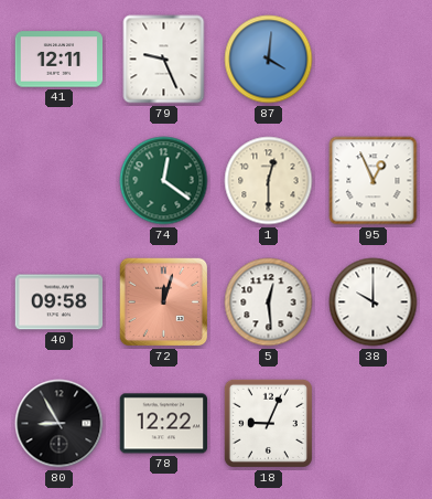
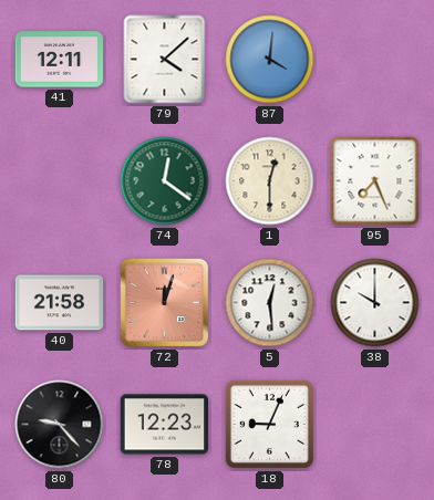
79: 9:26 -> 4:08 (165, 60)
95: 12:56 -> 7:26 (375, 181)
40: 09:58 -> 21:58 (60, 303)
80: 8:55 -> 9:23 (60, 425)
78: 12:22 -> 12:23 (165, 425)
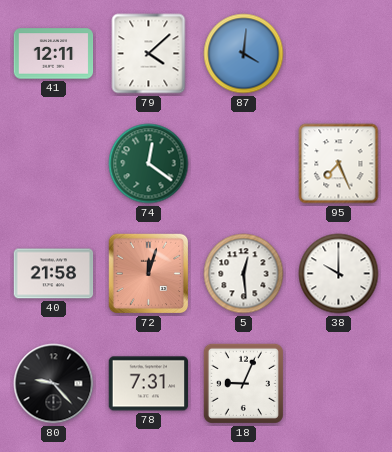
1: 12:30 -> none (270, 181)
78: 12:23 -> 7:31 (149, 384)
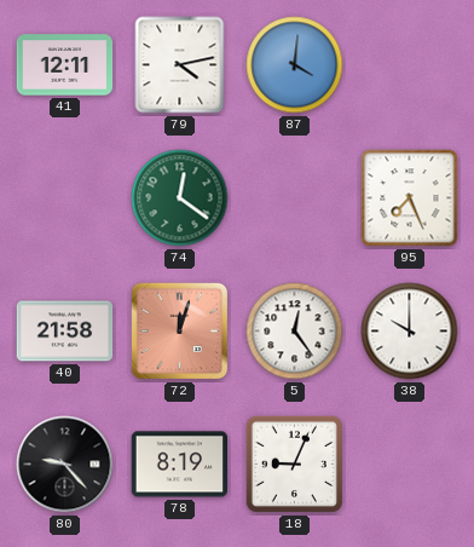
79: 4:08 -> 4:13 (180, 65)
5: 12:29 -> 12:24 (295, 332)
78: 7:31 -> 8:19 (180, 465)
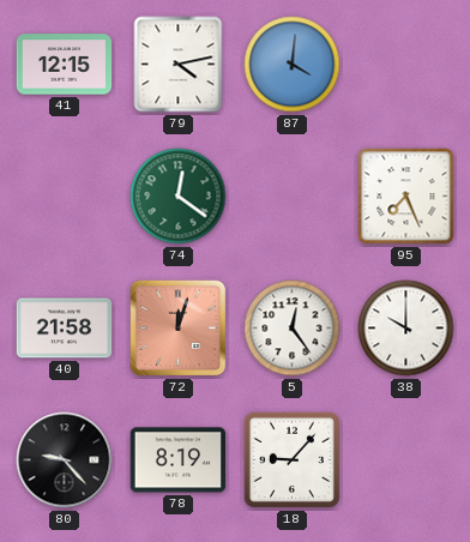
41: 12:11 -> 12:15 (65, 65)
18: 9:04 -> 9:07 (291, 459)
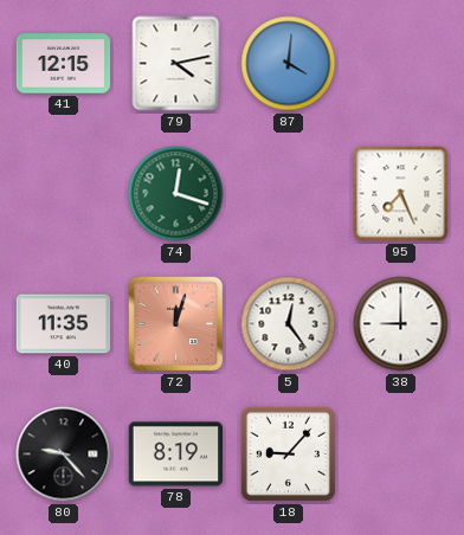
74: 12:21 -> 12:18 (176, 194)
40: 21:58 -> 11:35 (64, 324)
38: 10:00 -> 9:00 (401, 324)
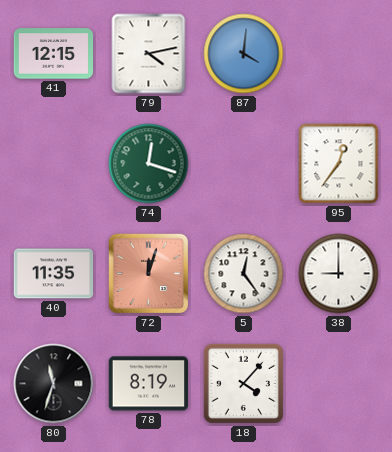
95: 7:26 -> 12:36 (339, 164)
80: 9:23 -> 11:33 (54, 384)
18: 9:07 -> 4:07 (243, 383)
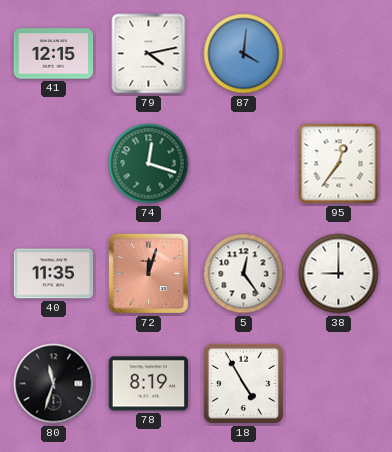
18: 4:07 -> 4:55 (243, 383)
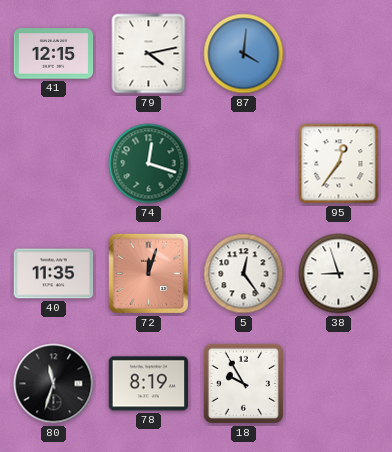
38: 9:00 -> 8:57 (339, 274)
18: 4:55 -> 9:55 (243, 383)
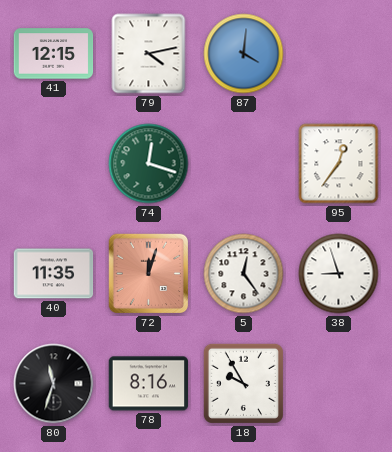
78: 8:19 -> 8:16 (149, 384)
